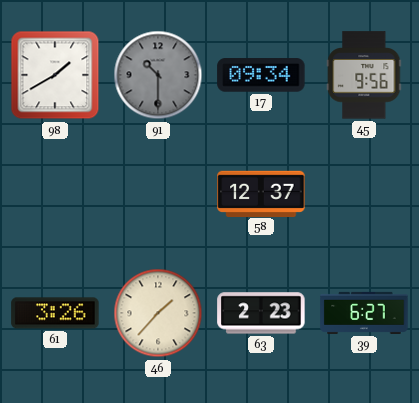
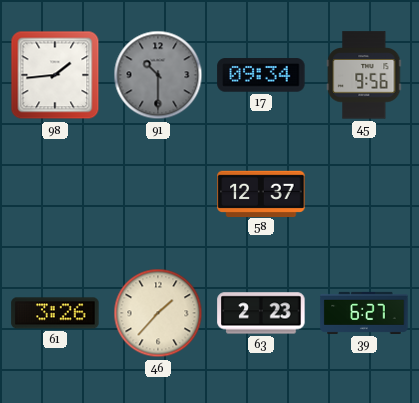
98: 1:40 -> 1:44 (55, 75)
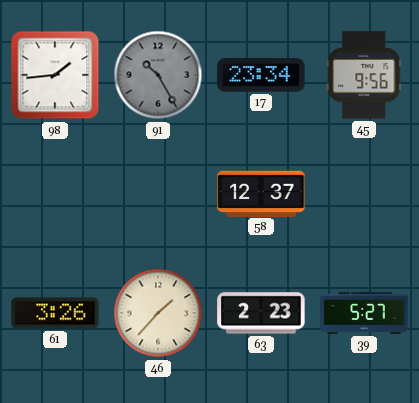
91: 10:30 -> 10:25 (158, 75)
17: 09:34 -> 23:34 (261, 75)
39: 6:27 -> 5:27 (364, 313)
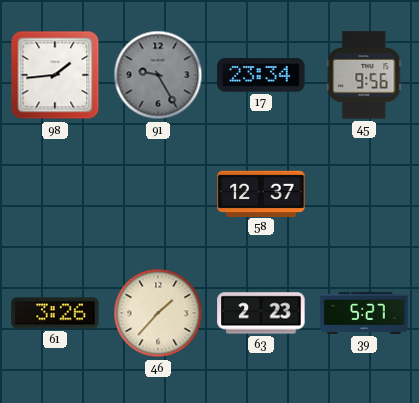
91: 10:25 -> 9:25 (158, 75)
